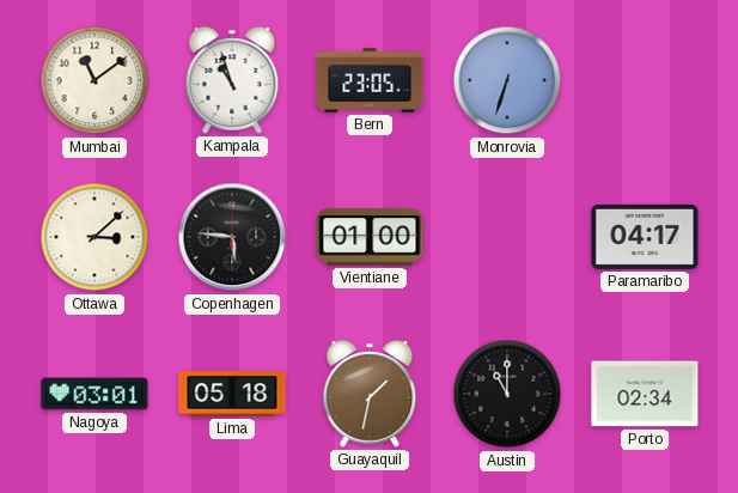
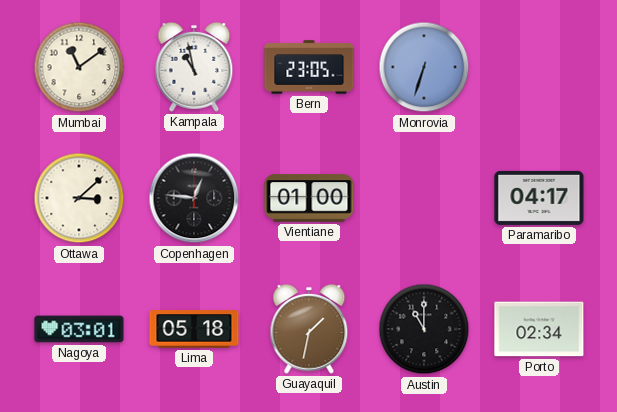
Kampala: 10:57 -> 10:58 (194, 67)
Copenhagen: 5:46 -> 12:46 (194, 198)
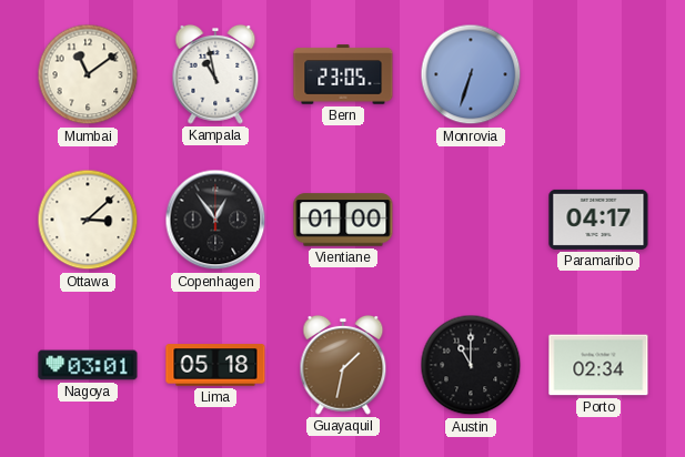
Copenhagen: 12:46 -> 12:54 (215, 220)
